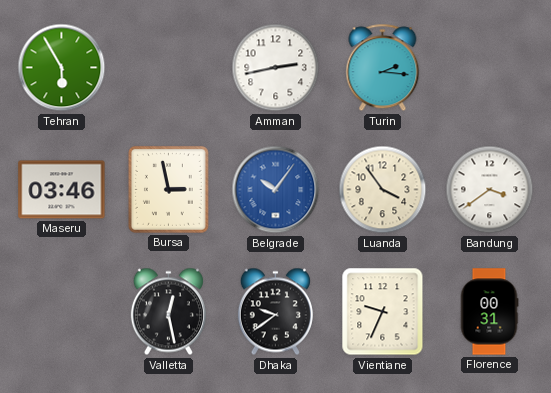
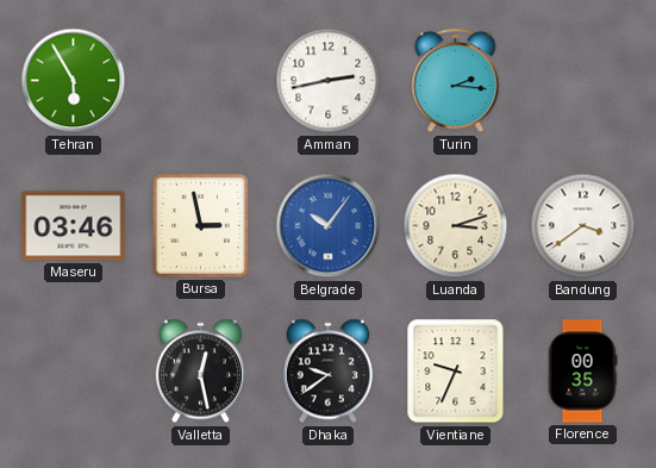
Luanda: 3:54 -> 3:12 (456, 226)
Florence: 00:31 -> 00:35 (582, 372)
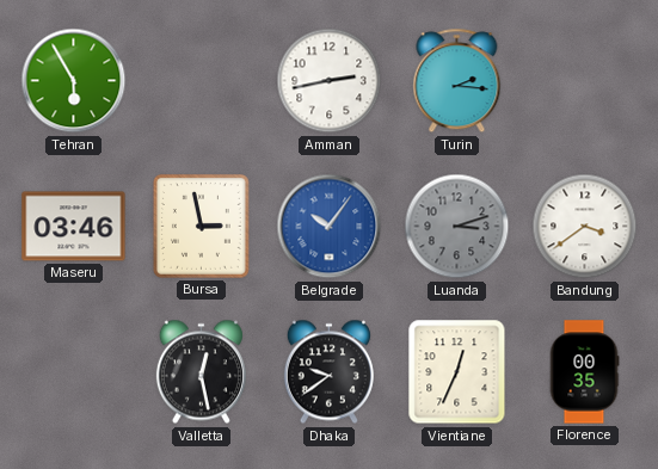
Luanda dial: cream -> grey (457, 227)
Vientiane: 9:34 -> 12:34 (457, 372)
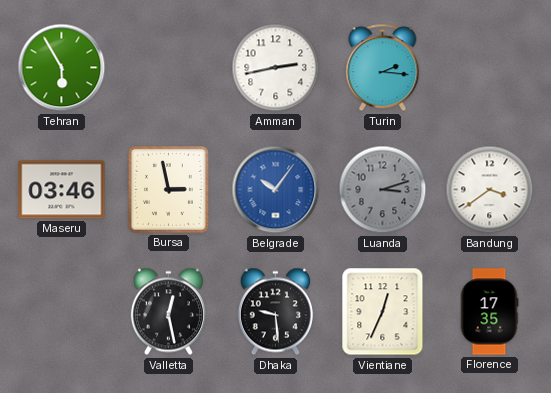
Dhaka: 9:39 -> 9:29 (275, 312)
Florence: 00:35 -> 17:35 (489, 312)
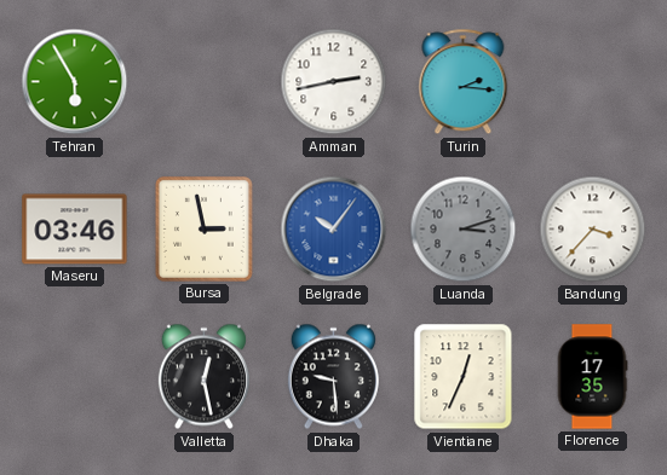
Bandung: 3:39 -> 3:37 (593, 230)
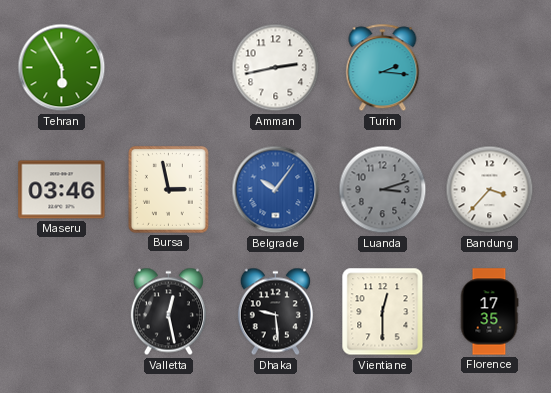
Vientiane: 12:34 -> 12:30 (383, 312)
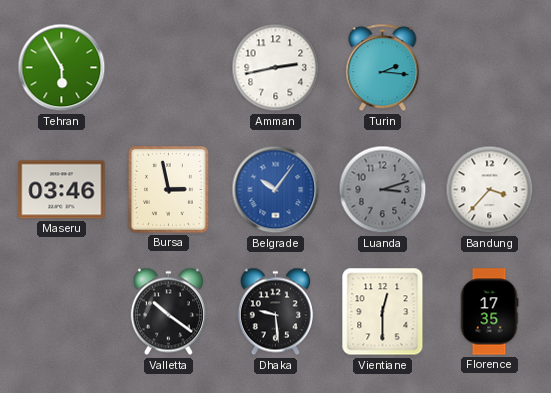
Valletta: 12:28 -> 10:21 (168, 312)
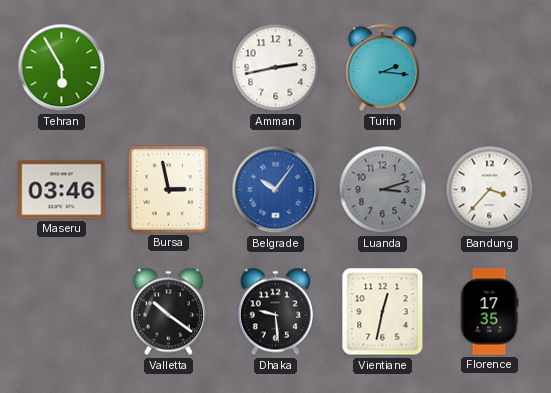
Vientiane: 12:30 -> 12:32 (383, 312)
